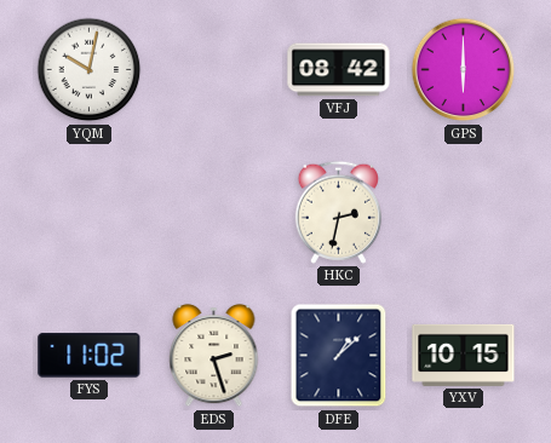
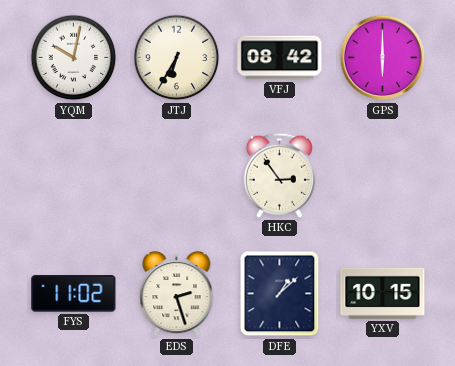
JTJ: none -> 6:35 (177, 58)
HKC: 2:32 -> 2:54 (279, 175)
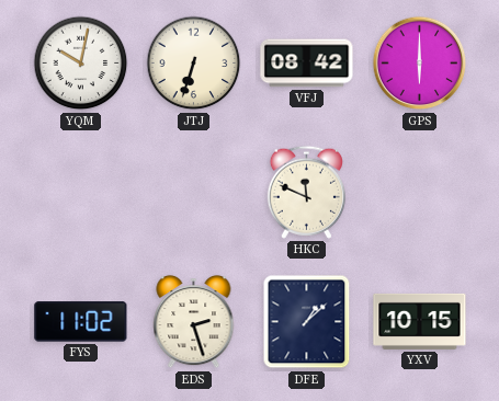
JTJ: 6:35 -> 6:33 (194, 64)
HKC: 2:54 -> 11:49 (306, 192)
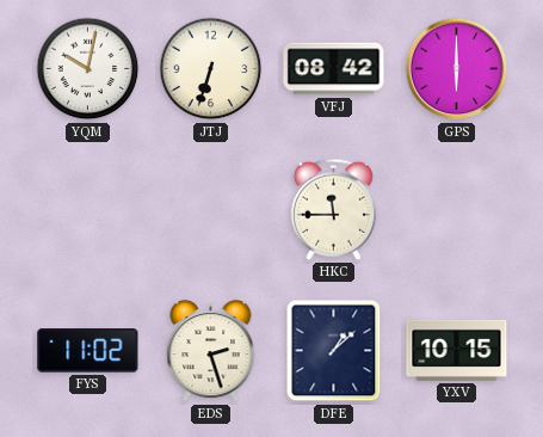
HKC: 11:49 -> 11:45 (333, 209)
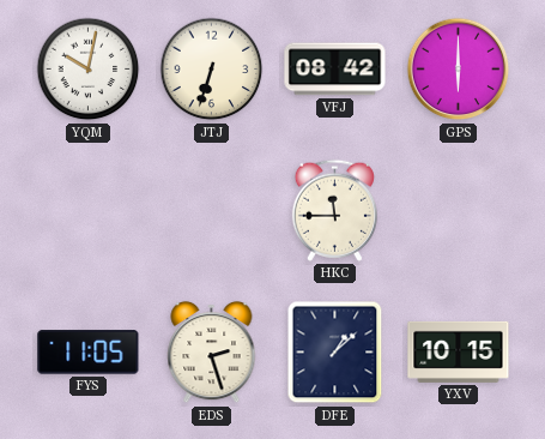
FYS: 11:02 -> 11:05 (89, 353)
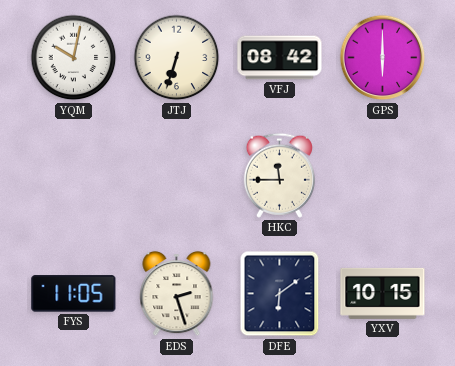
DFE: 1:08 -> 6:09 (280, 294)
